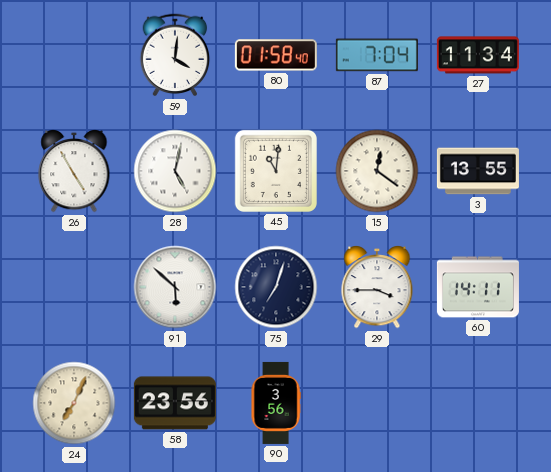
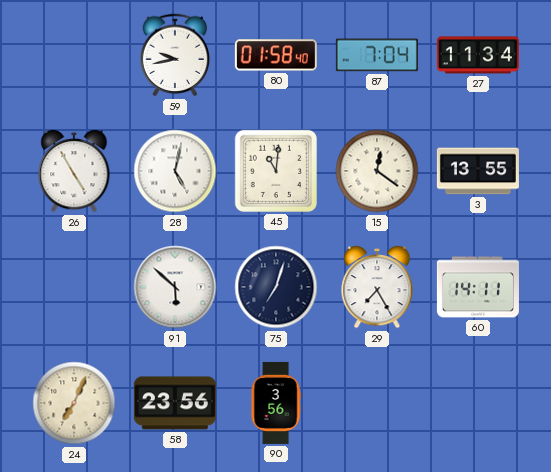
59: 4:01 -> 9:43 (175, 55)
29: 3:45 -> 7:25 (377, 288)
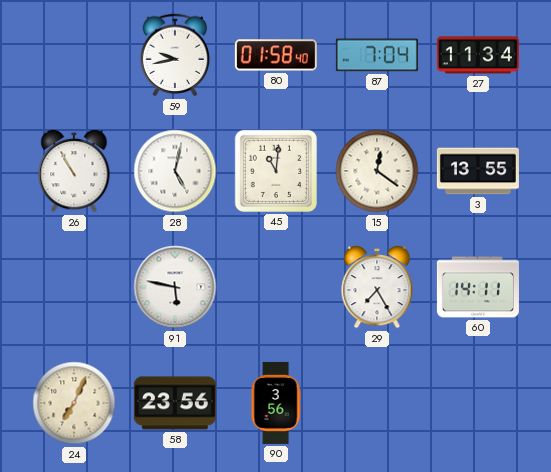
26: 4:55 -> 10:55 (74, 172)
91: 5:52 -> 5:47 (175, 287)
75: 7:03 -> none (276, 287)
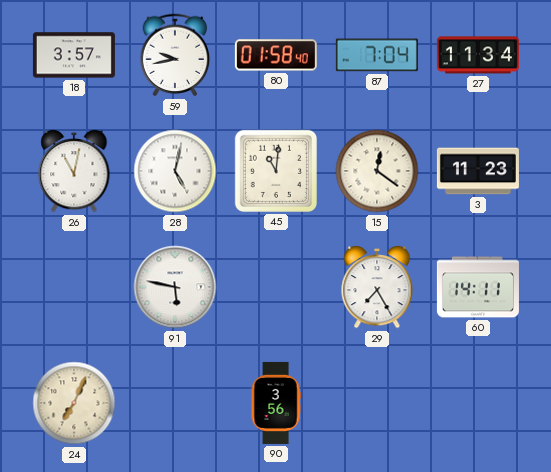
18: none -> 3:57 (74, 55)
26: 10:55 -> 11:02 (74, 172)
3: 13:55 -> 11:23 (478, 171)
58: 23:56 -> none (175, 403)
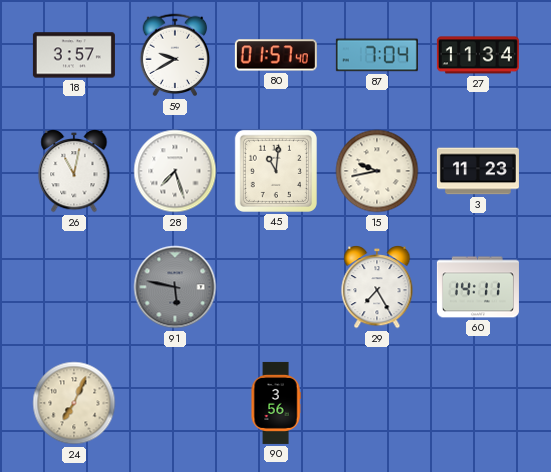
59: 9:43 -> 9:40 (175, 55)
80: 01:58 -> 01:57 (276, 55)
28: 5:02 -> 7:27 (175, 171)
15: 12:21 -> 9:43 (377, 171)
91 dial: white -> grey (175, 287)
